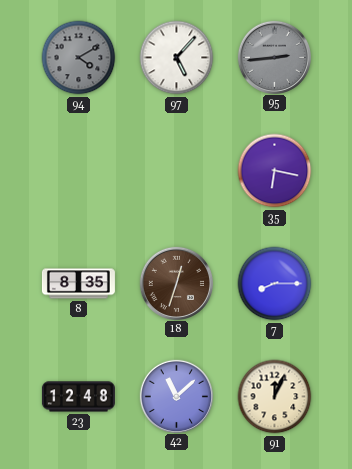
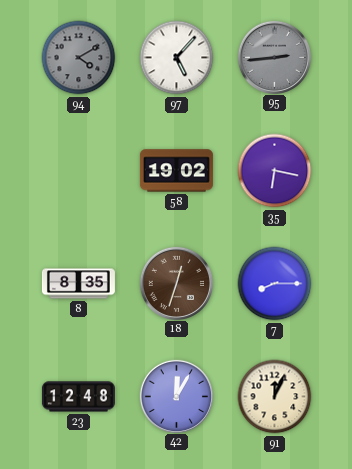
58: none -> 19:02 (176, 171)
42: 11:08 -> 12:05 (176, 396)
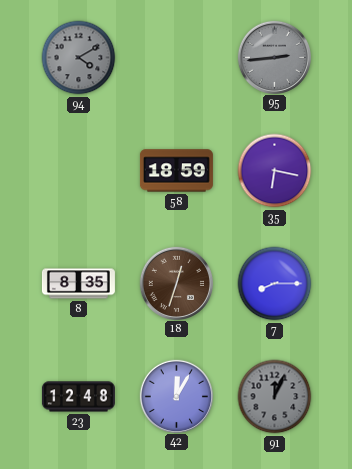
97: 5:07 -> none (177, 58)
58: 19:02 -> 18:59 (176, 171)
91 dial: cream -> grey (275, 397)
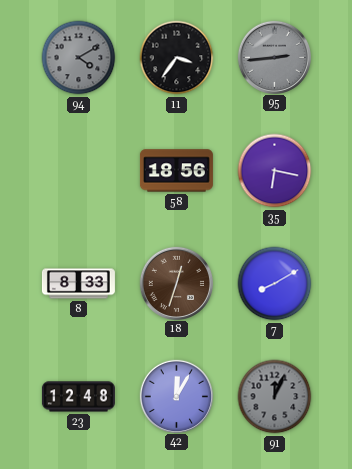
11: none -> 3:36 (177, 58)
58: 18:59 -> 18:56 (176, 171)
8: 8:35 -> 8:33 (78, 284)
7: 8:15 -> 8:10 (275, 284)
